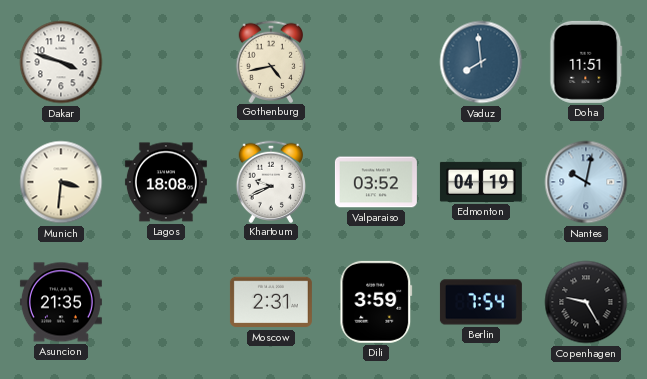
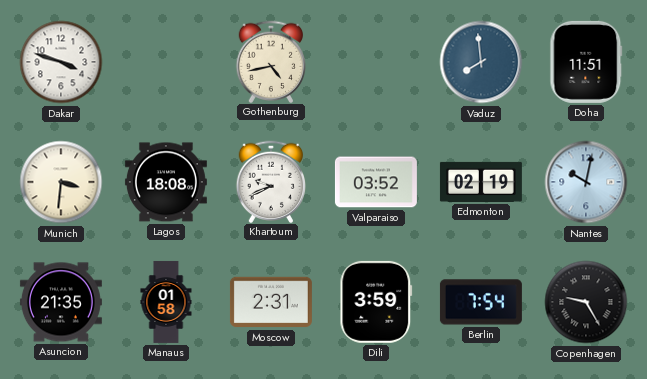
Edmonton: 04:19 -> 02:19 (481, 182)
Manaus: none -> 01:58 (166, 302)
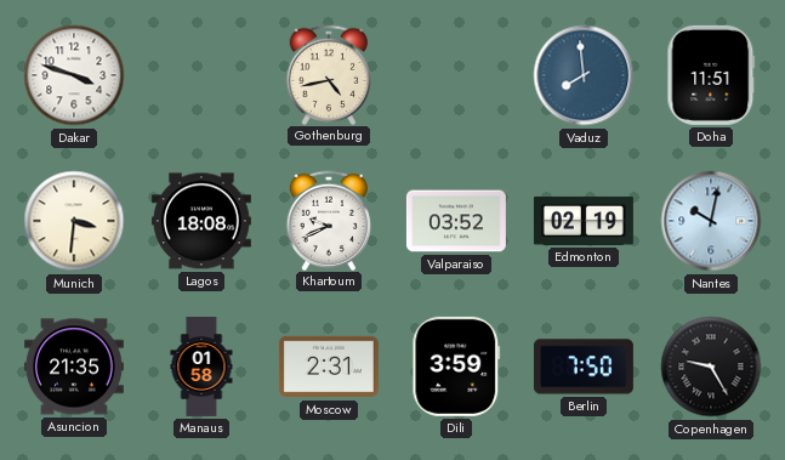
Berlin: 7:54 -> 7:50 (584, 367)
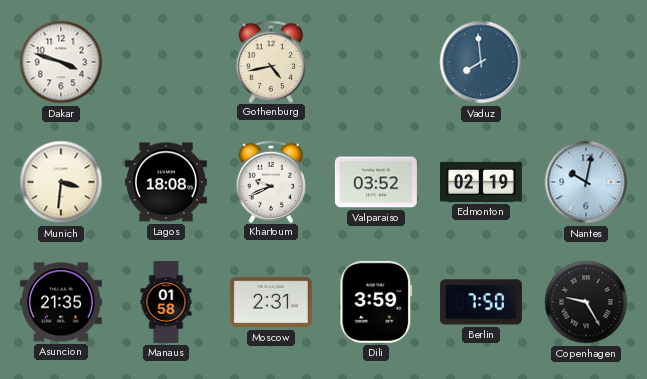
Doha: 11:51 -> none (711, 75)
